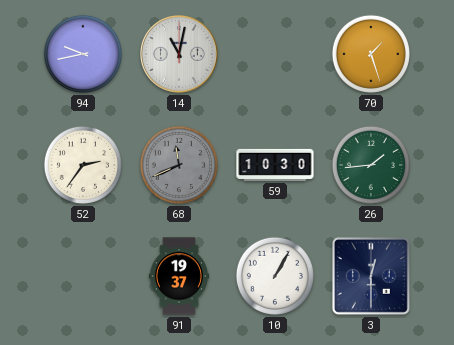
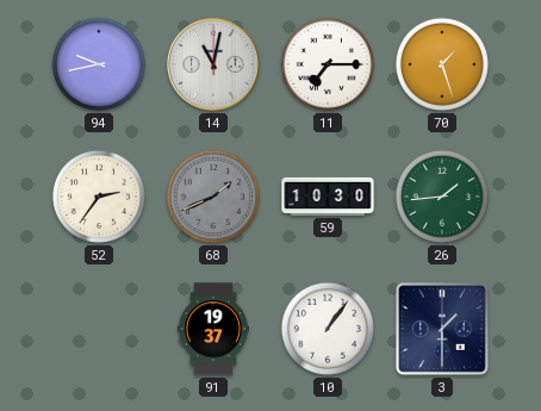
11: none -> 7:15 (328, 64)
68: 11:41 -> 1:41 (213, 197)
10: 1:05 -> 1:06 (328, 329)
3: 12:30 -> 1:30 (442, 329)
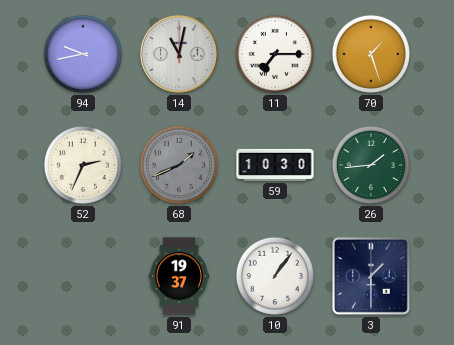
52: 2:36 -> 2:34 (83, 165)
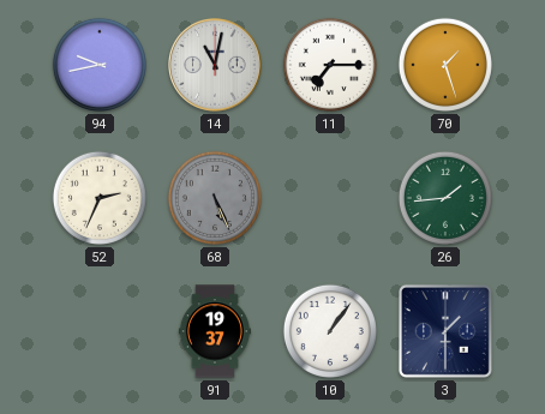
68: 1:41 -> 5:26 (215, 198)
59: 10:30 -> none (275, 165)
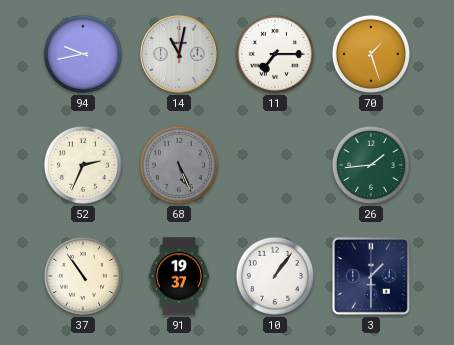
37: none -> 10:54 (83, 276)
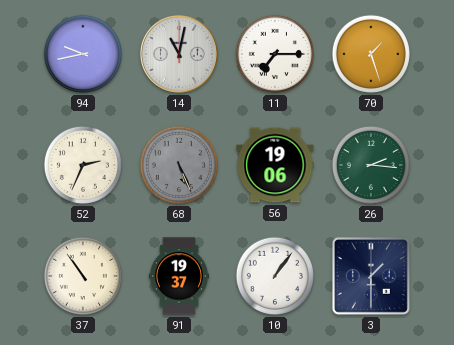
56: none -> 19:06 (275, 165)
26: 1:44 -> 2:16 (371, 165)
